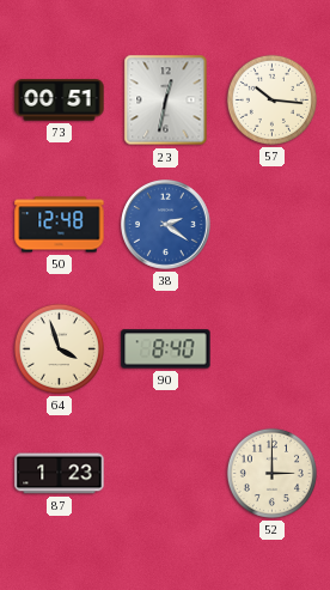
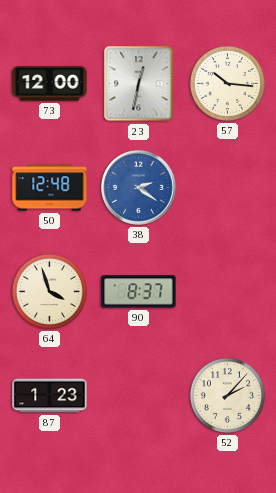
73: 00:51 -> 12:00 (50, 84)
90: 8:40 -> 8:37 (139, 292)
52: 3:00 -> 2:07 (227, 395)
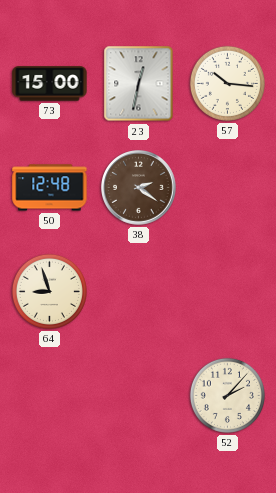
73: 12:00 -> 15:00 (50, 84)
38 dial: blue -> brown (139, 188)
64: 3:57 -> 8:57 (49, 291)
90: 8:37 -> none (139, 292)
87: 1:23 -> none (50, 396)
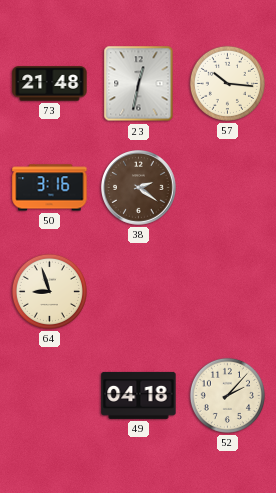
73: 15:00 -> 21:48 (50, 84)
50: 12:48 -> 3:16 (50, 188)
49: none -> 04:18 (139, 395)
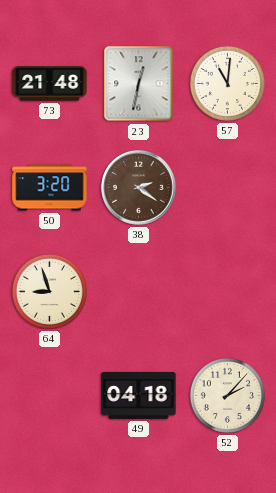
57: 10:16 -> 11:01 (227, 83)
50: 3:16 -> 3:20 (50, 188)
